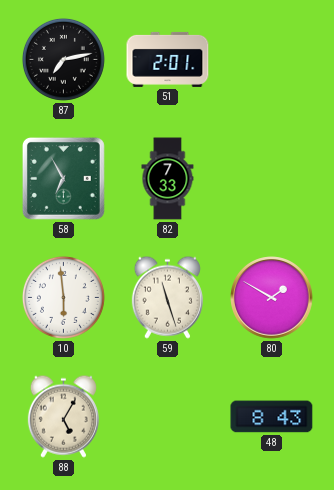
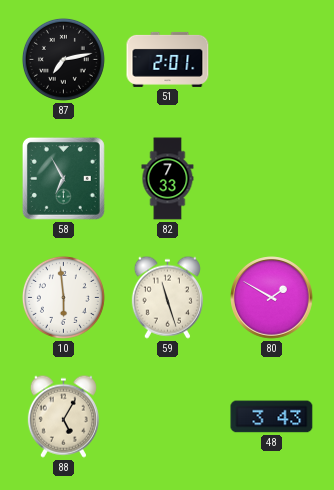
48: 8:43 -> 3:43 (272, 417)
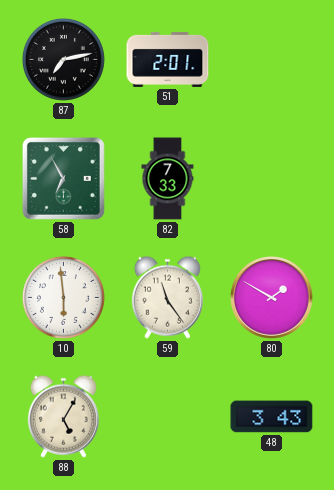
59: 11:27 -> 11:24 (167, 297)
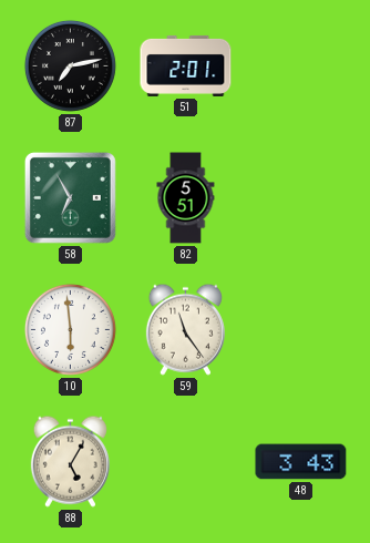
82: 7:33 -> 5:51 (186, 198)
80: 1:50 -> none (272, 298)
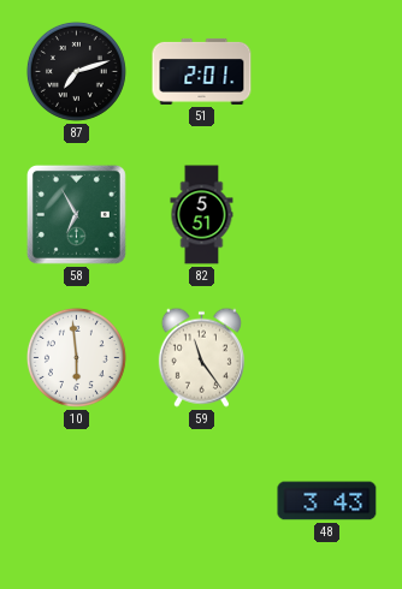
87: 7:13 -> 7:12 (76, 71)
88: 5:05 -> none (70, 461)
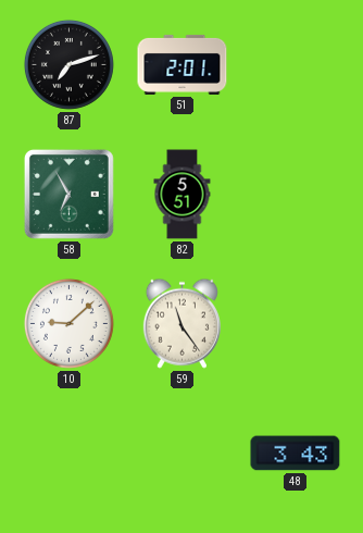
10: 5:59 -> 9:08 (68, 323)
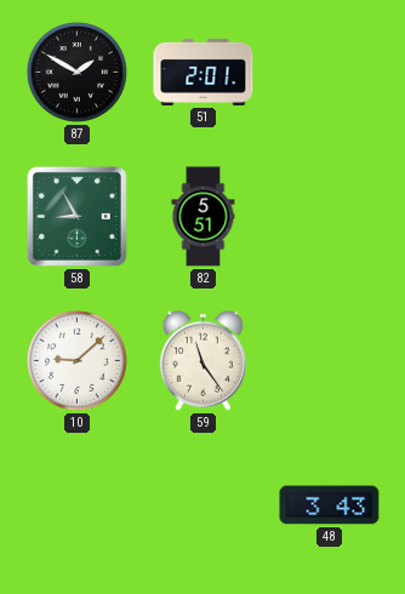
87: 7:12 -> 1:50 (76, 72)
58: 6:55 -> 8:55 (76, 216)
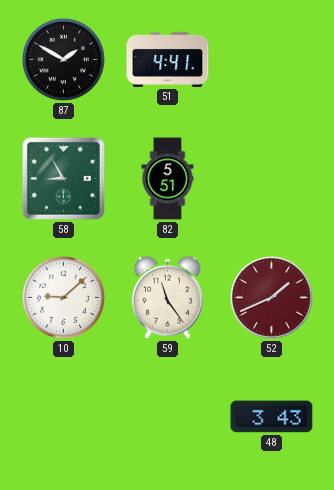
51: 2:01 -> 4:41 (168, 59)
52: none -> 1:41 (272, 298)
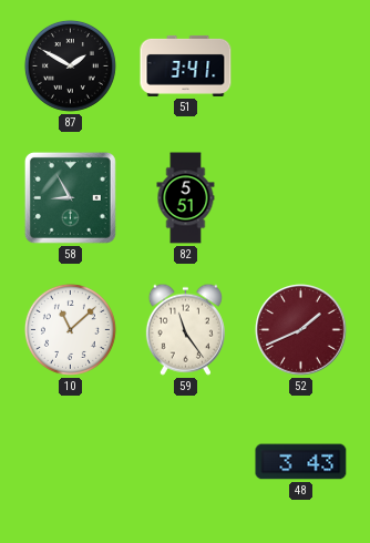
51: 4:41 -> 3:41 (186, 65)
10: 9:08 -> 11:08 (70, 329)
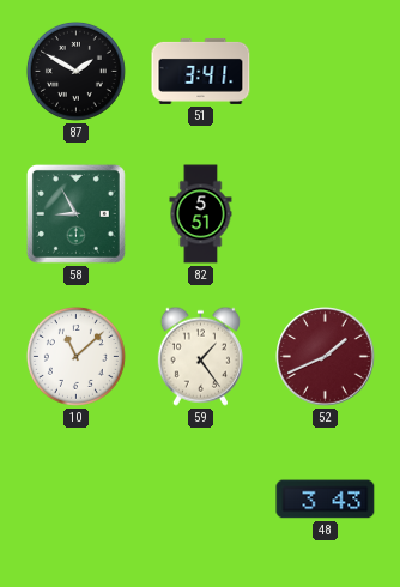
59: 11:24 -> 1:24 (200, 356)
